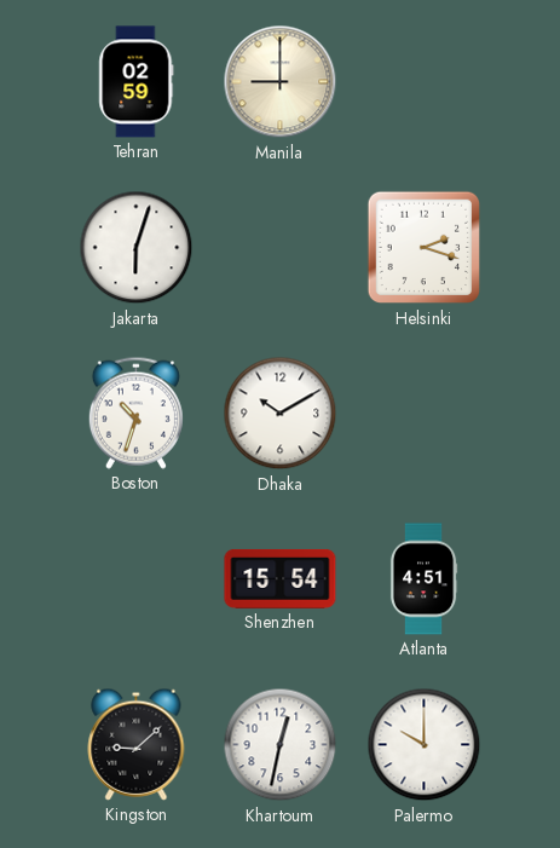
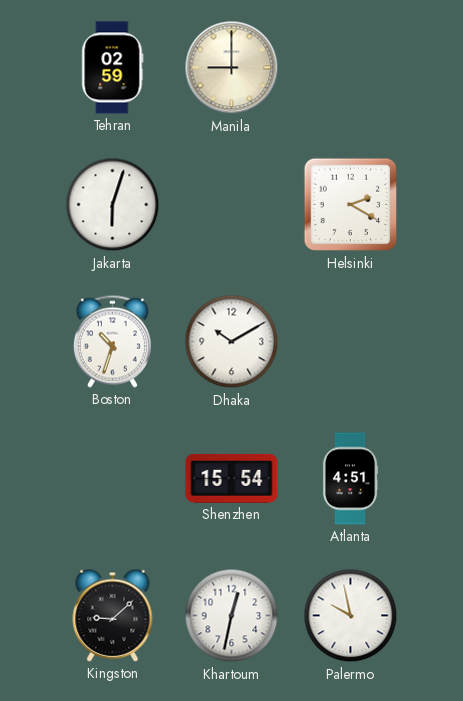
Helsinki: 2:18 -> 2:20 (351, 205)
Palermo: 10:00 -> 9:58 (351, 616)
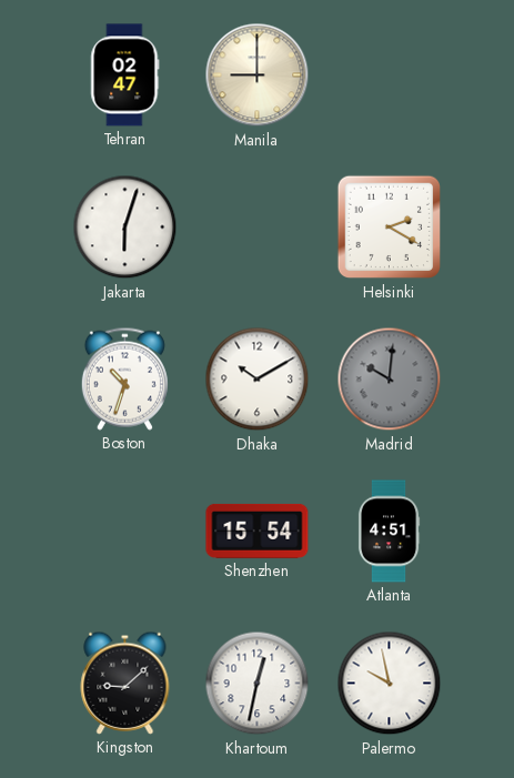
Tehran: 02:59 -> 02:47 (125, 75)
Madrid: none -> 10:01 (390, 380)
